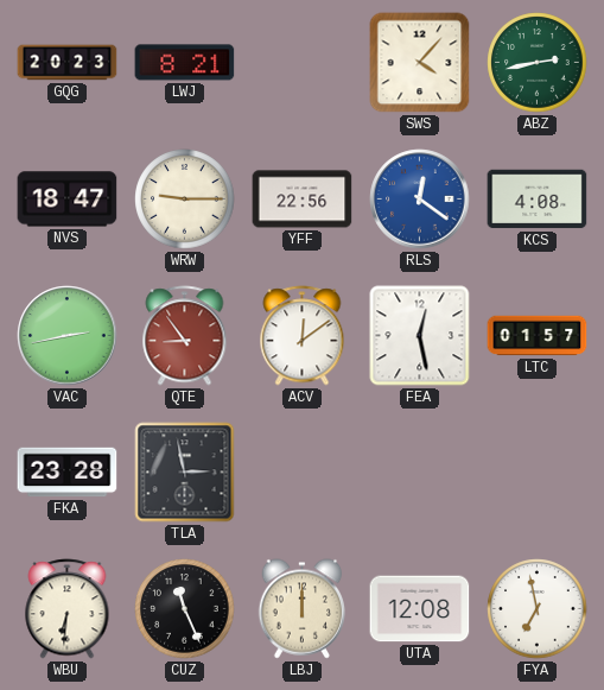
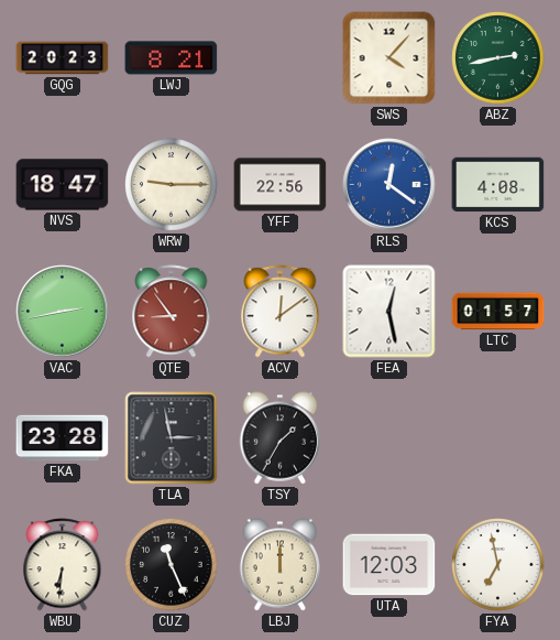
TSY: none -> 1:35 (281, 438)
UTA: 12:08 -> 12:03 (389, 565)
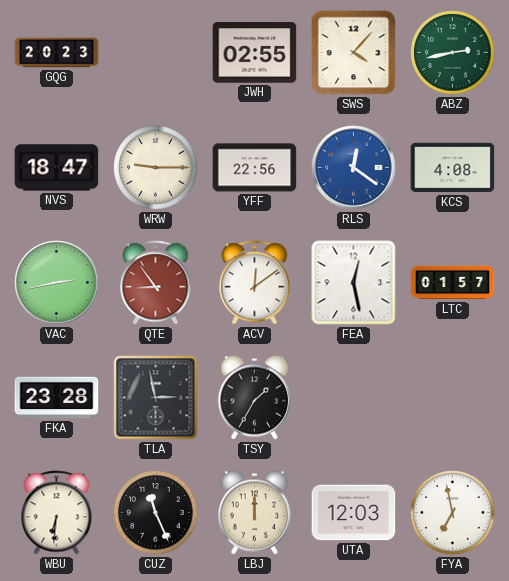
LWJ: 8:21 -> none (172, 58)
JWH: none -> 02:55 (255, 53)
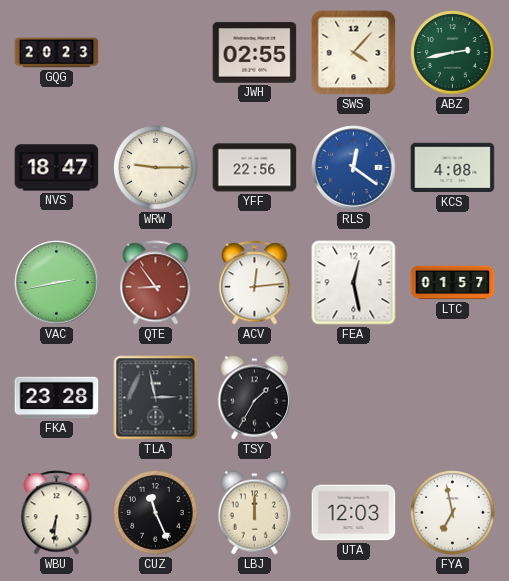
ACV: 12:09 -> 12:14 (255, 283)
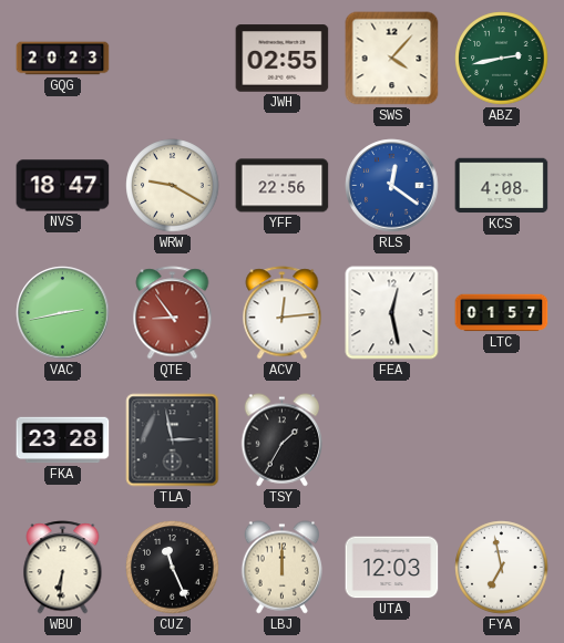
WRW: 9:15 -> 9:20 (173, 186)
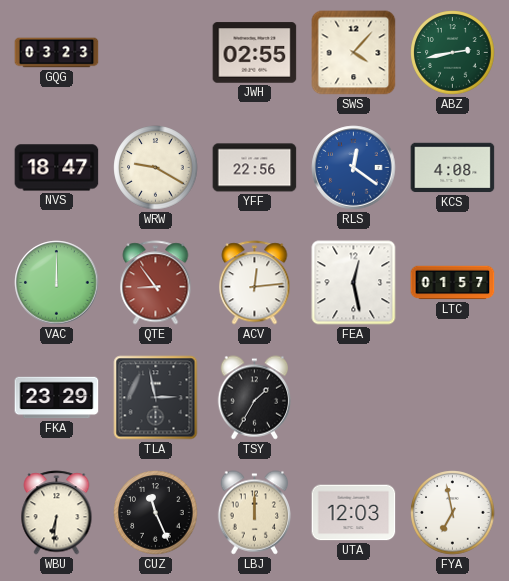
GQG: 20:23 -> 03:23 (57, 53)
VAC: 2:43 -> 12:00 (57, 283)
FKA: 23:28 -> 23:29 (57, 398)
